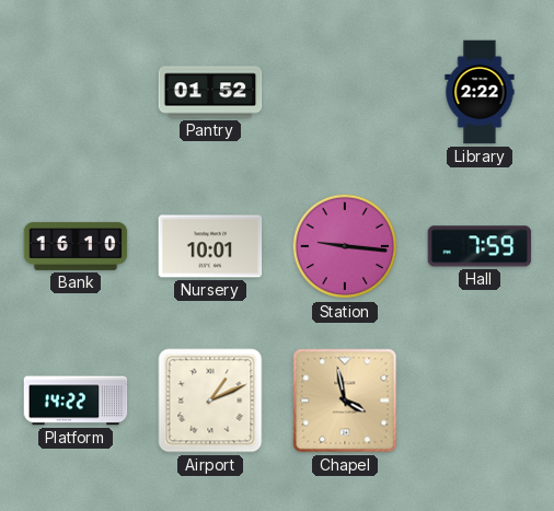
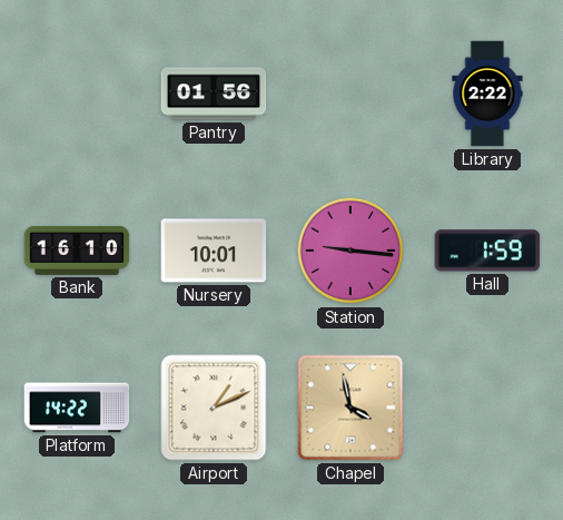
Pantry: 01:52 -> 01:56 (214, 94)
Hall: 7:59 -> 1:59 (487, 251)
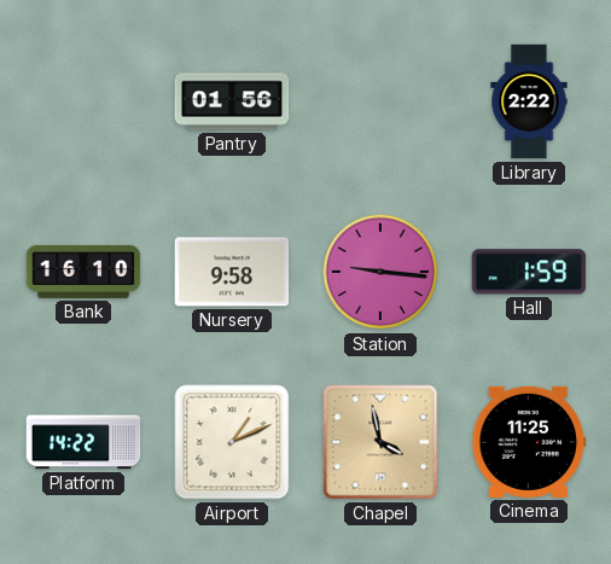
Nursery: 10:01 -> 9:58 (232, 272)
Cinema: none -> 11:25 (529, 442)
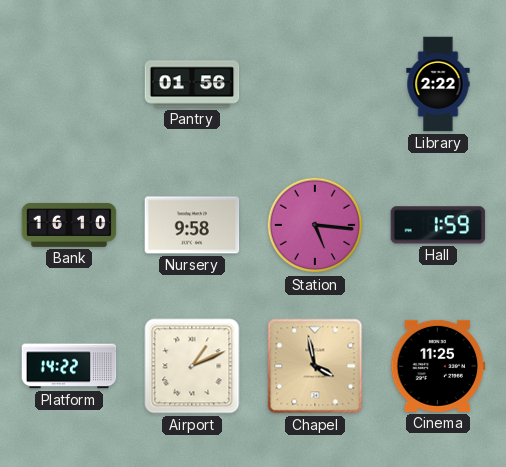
Station: 9:16 -> 5:16 (315, 225)
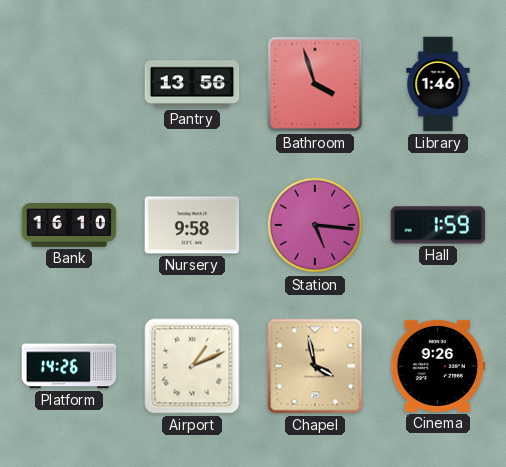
Pantry: 01:56 -> 13:56 (192, 84)
Bathroom: none -> 3:57 (315, 84)
Library: 2:22 -> 1:46 (438, 84)
Platform: 14:22 -> 14:26 (69, 366)
Cinema: 11:25 -> 9:26 (438, 366)
